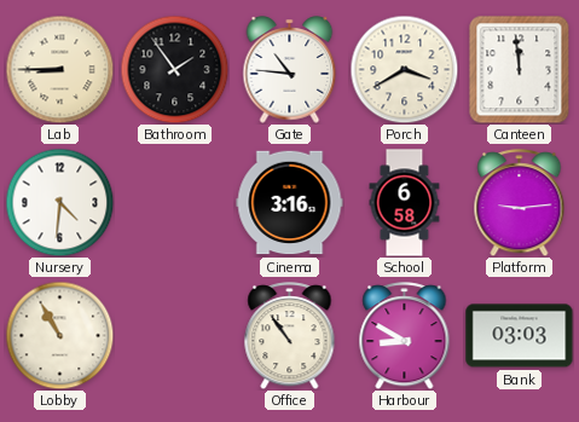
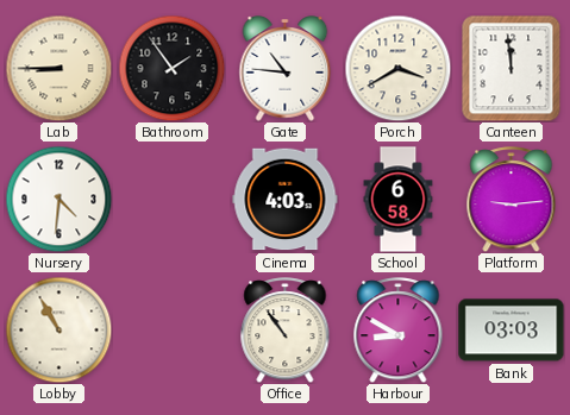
Cinema: 3:16 -> 4:03 (286, 200)
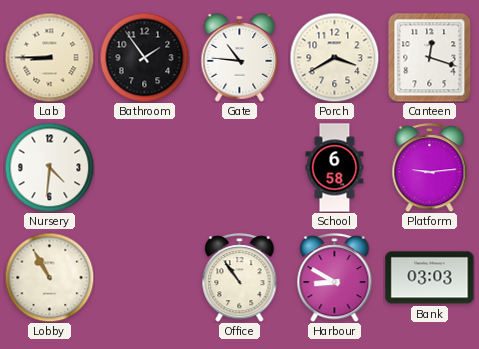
Canteen: 11:59 -> 12:18 (430, 57)
Cinema: 4:03 -> none (286, 200)
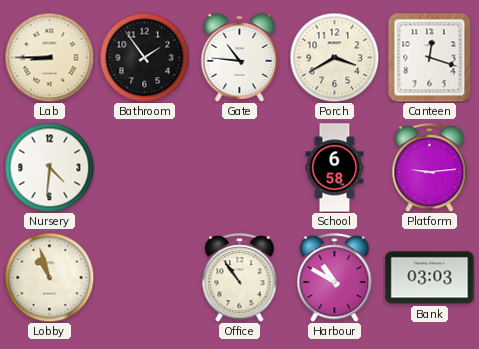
Lobby: 10:55 -> 10:57 (49, 277)
Harbour: 8:50 -> 10:50 (335, 278)
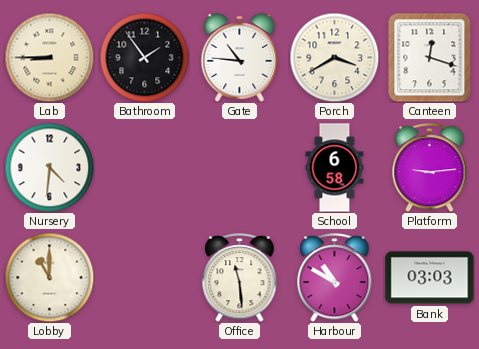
Lobby: 10:57 -> 11:00 (49, 277)
Office: 10:54 -> 11:29 (240, 278)
